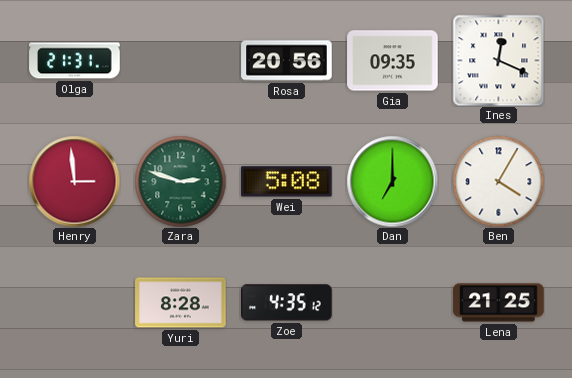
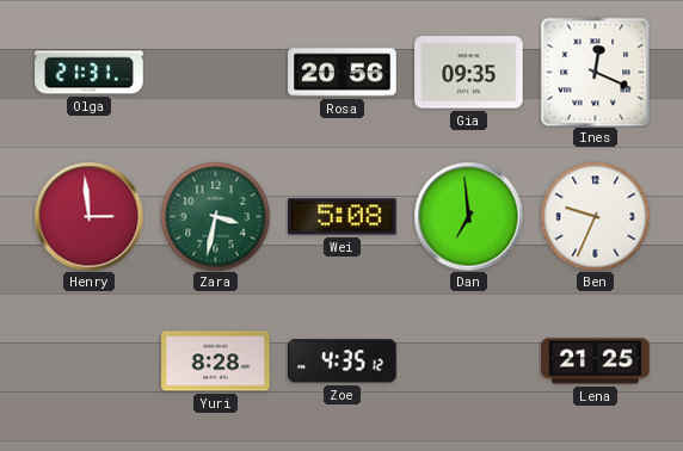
Zara: 2:48 -> 3:32 (215, 216)
Dan: 7:00 -> 6:59 (468, 216)
Ben: 4:05 -> 9:34 (595, 216)
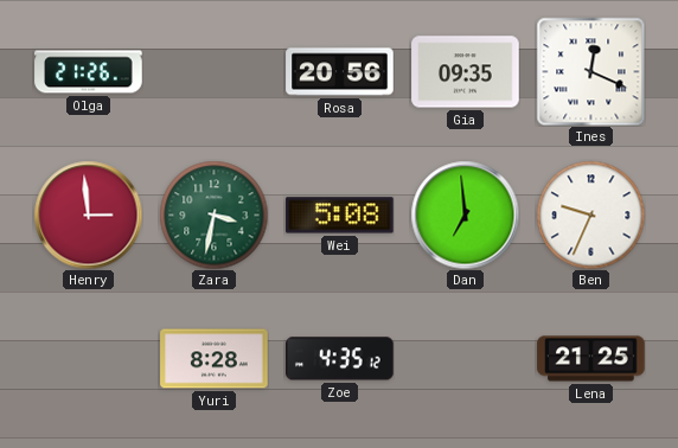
Olga: 21:31 -> 21:26 (89, 72)
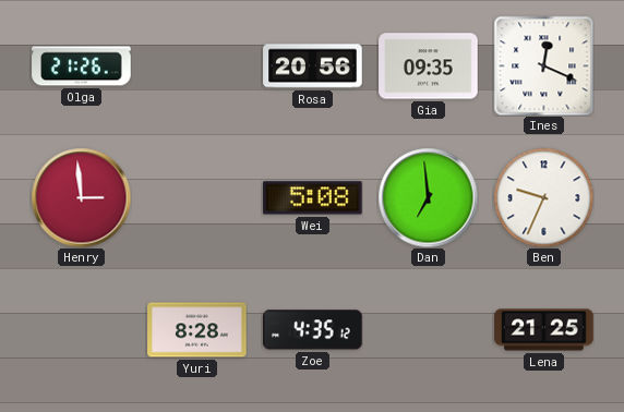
Zara: 3:32 -> none (213, 215)
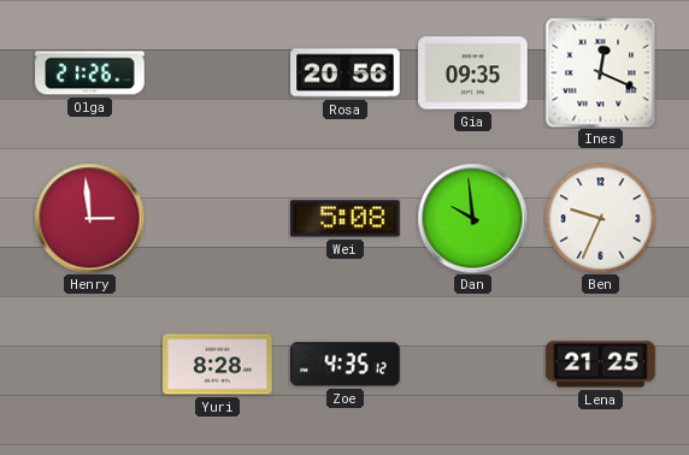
Dan: 6:59 -> 9:59 (472, 218)
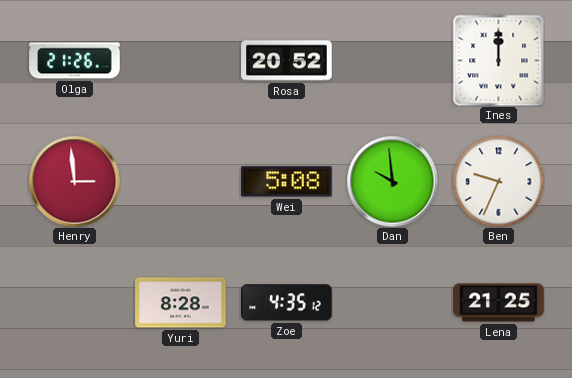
Rosa: 20:56 -> 20:52 (287, 61)
Gia: 09:35 -> none (473, 73)
Ines: 12:19 -> 12:00 (498, 60)
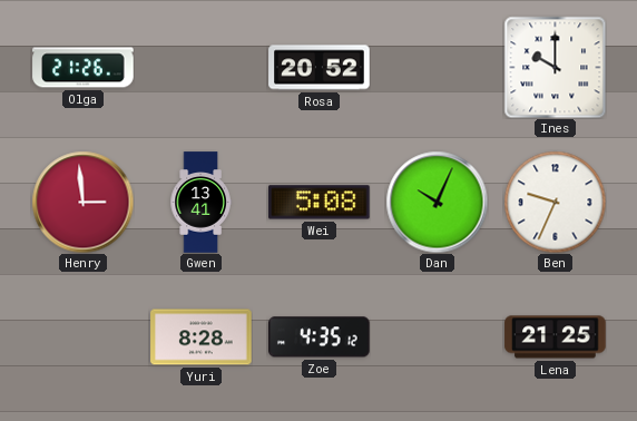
Ines: 12:00 -> 10:00 (555, 67)
Gwen: none -> 13:41 (200, 203)
Dan: 9:59 -> 10:04 (437, 202)
